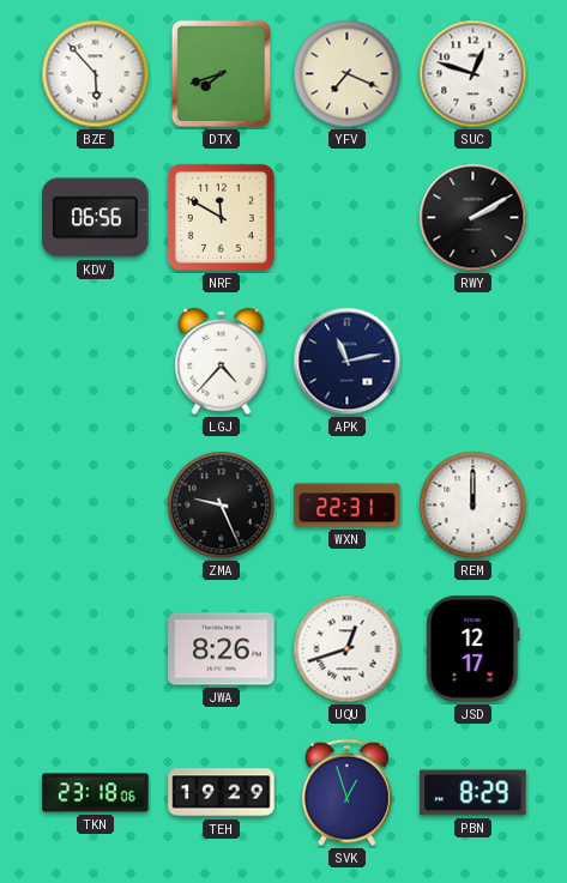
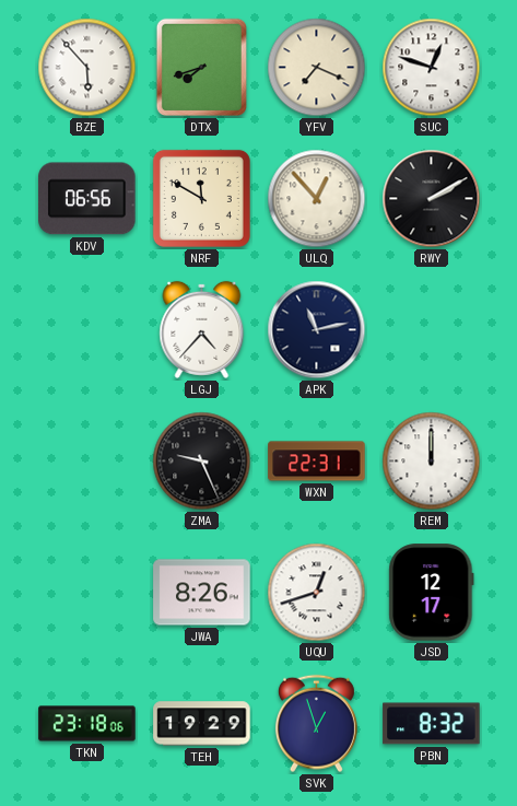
ULQ: none -> 12:53 (317, 199)
PBN: 8:29 -> 8:32 (432, 724)
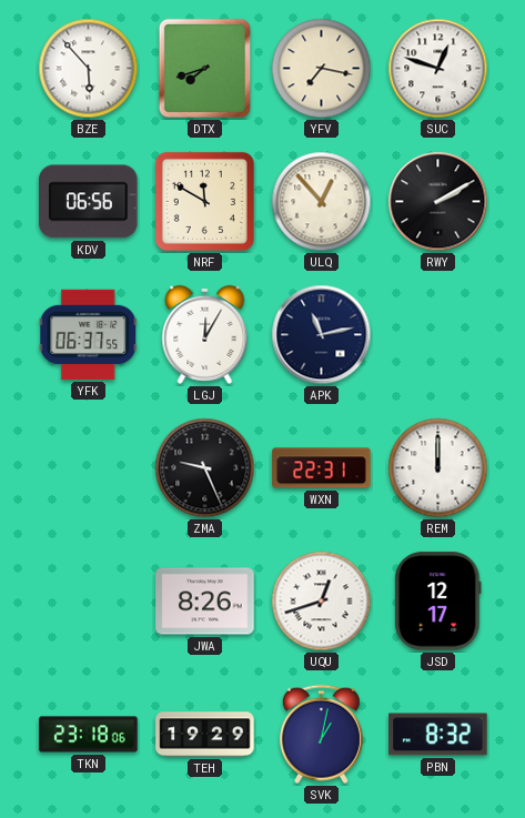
YFV: 7:19 -> 7:17 (322, 69)
YFK: none -> 06:37 (89, 334)
LGJ: 4:37 -> 12:05 (205, 334)
SVK: 12:57 -> 1:02 (321, 735)
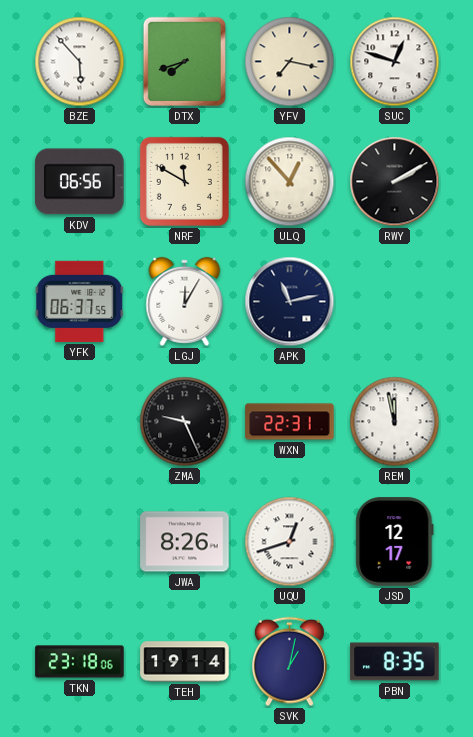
REM: 12:00 -> 11:58 (395, 422)
TEH: 19:29 -> 19:14 (185, 662)
PBN: 8:32 -> 8:35 (395, 662)
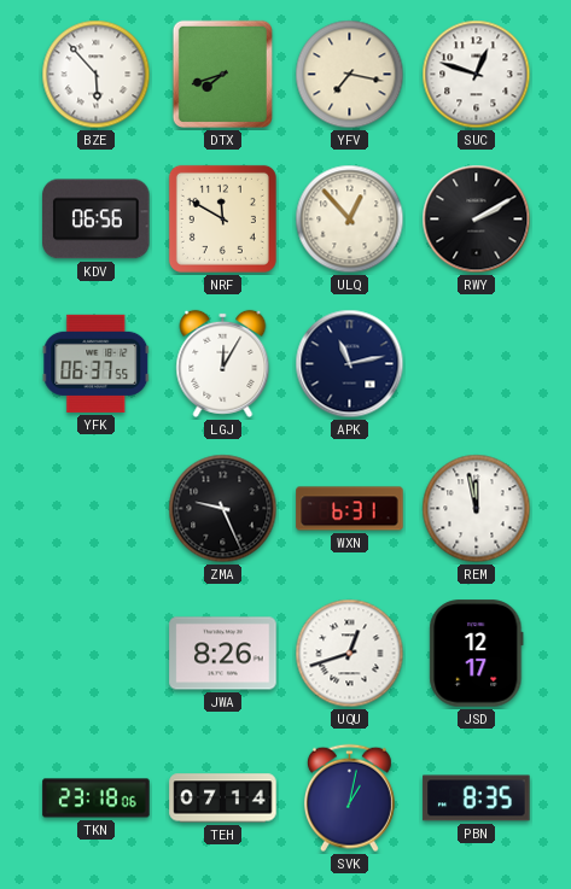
WXN: 22:31 -> 6:31 (350, 509)
TEH: 19:14 -> 07:14 (223, 799)
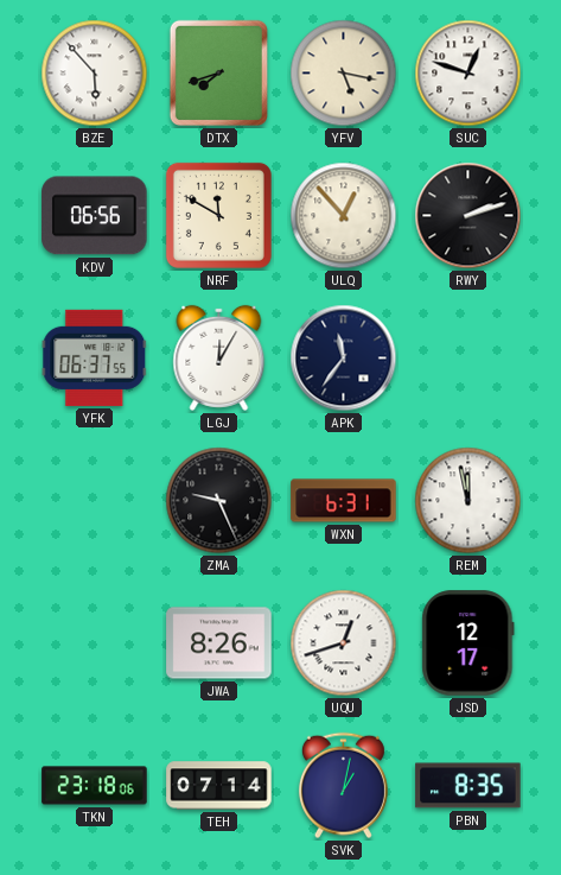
YFV: 7:17 -> 5:17 (344, 74)
RWY: 2:10 -> 2:12 (468, 216)
APK: 11:13 -> 11:36 (344, 359)
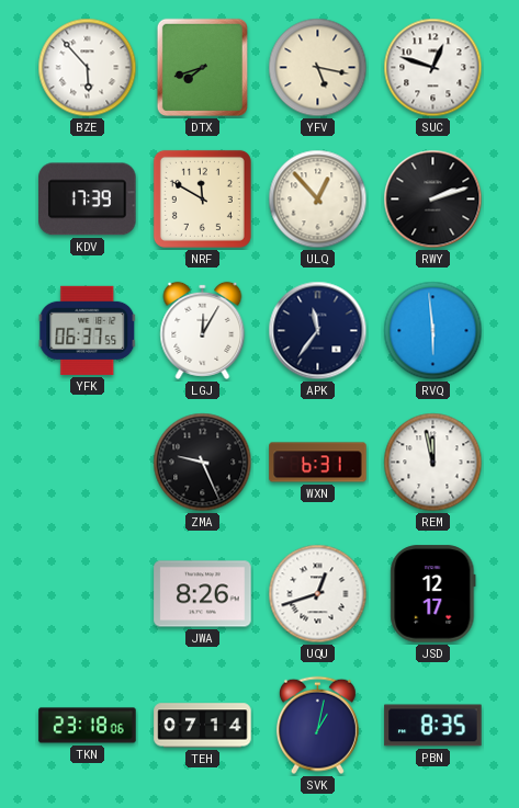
KDV: 06:56 -> 17:39 (88, 200)
RVQ: none -> 5:59 (433, 331)
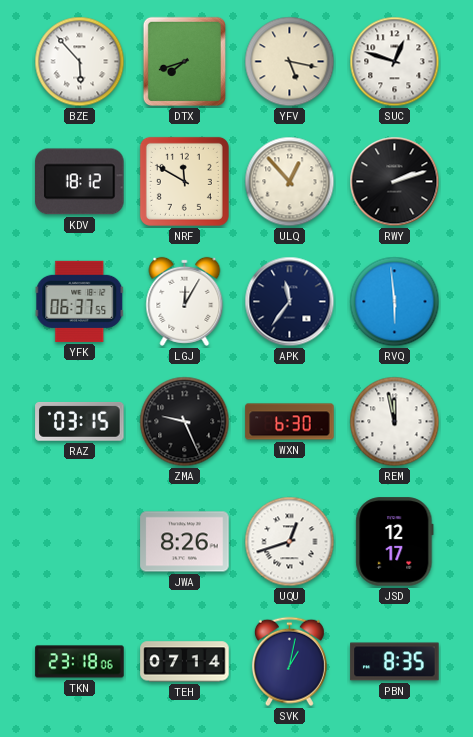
KDV: 17:39 -> 18:12 (80, 182)
RAZ: none -> 03:15 (80, 421)
WXN: 6:31 -> 6:30 (290, 422)
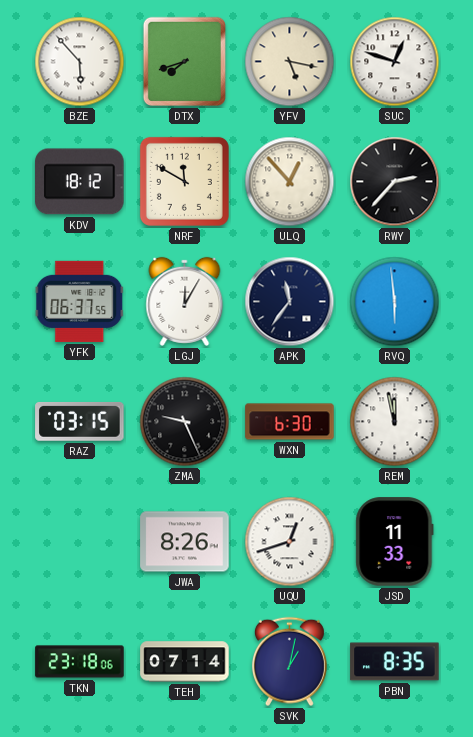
RWY: 2:12 -> 2:37 (395, 182)
JSD: 12:17 -> 11:33 (395, 542)
